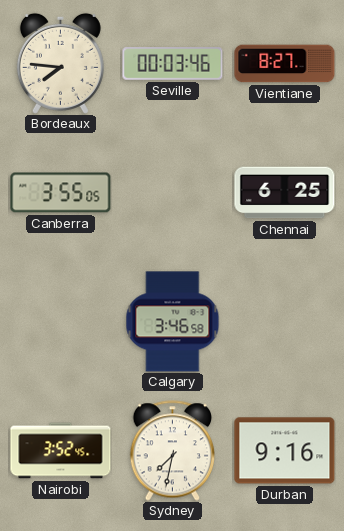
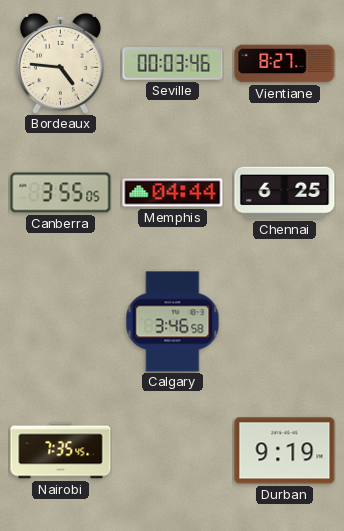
Bordeaux: 7:46 -> 4:46 (60, 63)
Memphis: none -> 04:44 (173, 193)
Nairobi: 3:52 -> 7:35 (61, 451)
Sydney: 7:32 -> none (172, 451)
Durban: 9:16 -> 9:19 (285, 451)
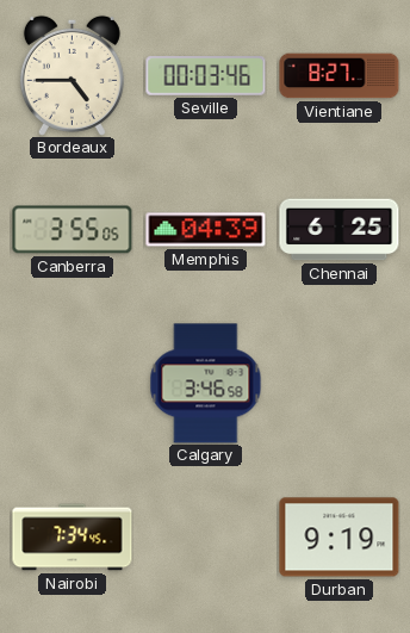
Bordeaux: 4:46 -> 4:45 (72, 75)
Memphis: 04:44 -> 04:39 (206, 230)
Nairobi: 7:35 -> 7:34 (73, 538)
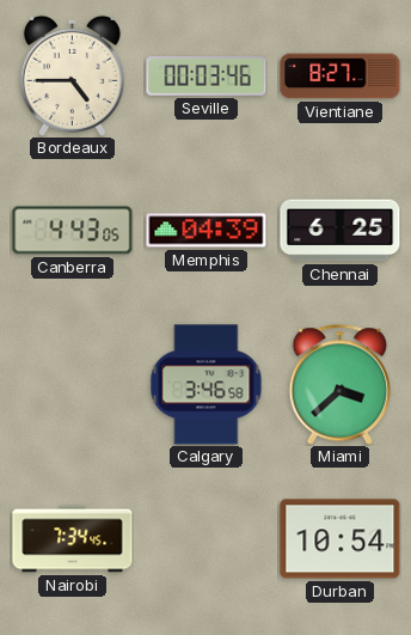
Canberra: 3:55 -> 4:43 (73, 231)
Miami: none -> 3:38 (339, 385)
Durban: 9:19 -> 10:54 (341, 539)
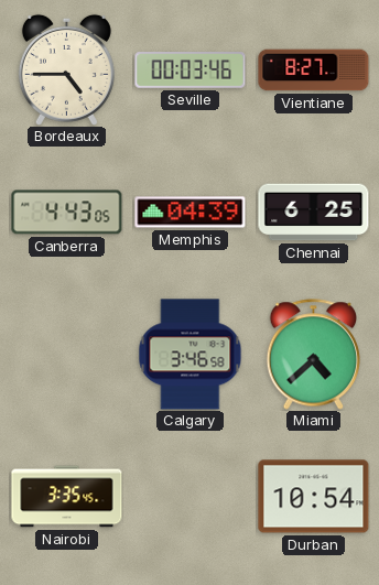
Miami: 3:38 -> 4:38 (313, 355)
Nairobi: 7:34 -> 3:35 (67, 497)
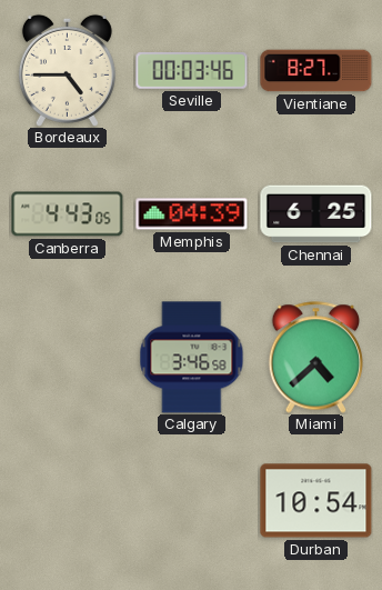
Nairobi: 3:35 -> none (67, 497)
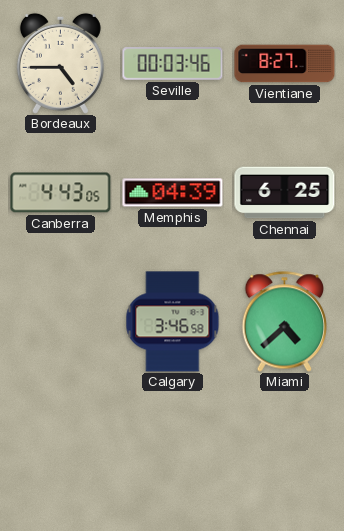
Durban: 10:54 -> none (316, 501)
